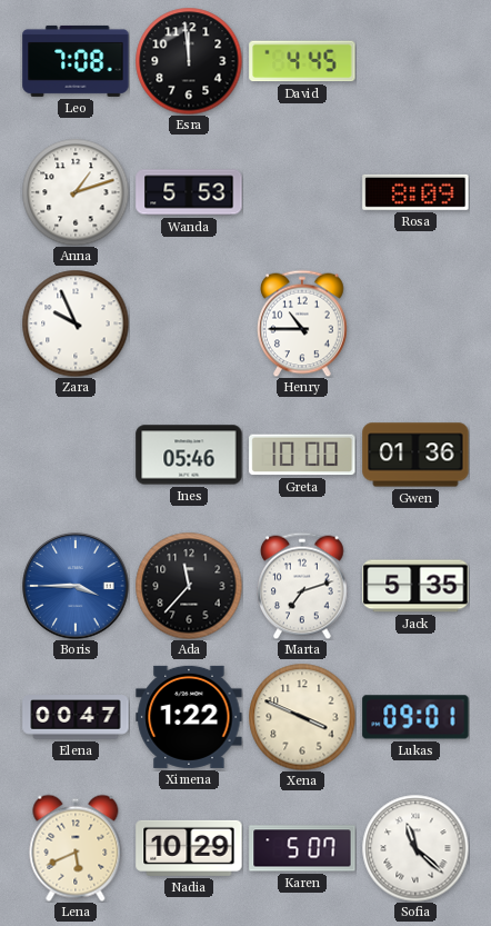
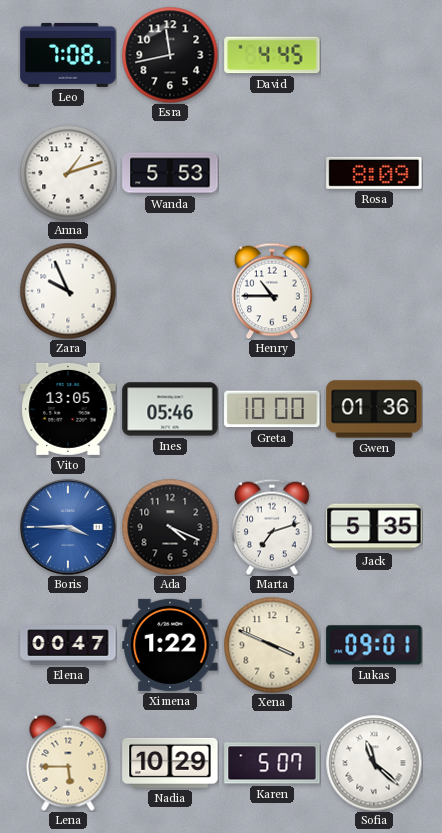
Esra: 11:59 -> 11:43 (170, 55)
Vito: none -> 13:05 (68, 409)
Ada: 11:37 -> 4:19 (170, 527)
Lena: 5:41 -> 5:45 (68, 763)
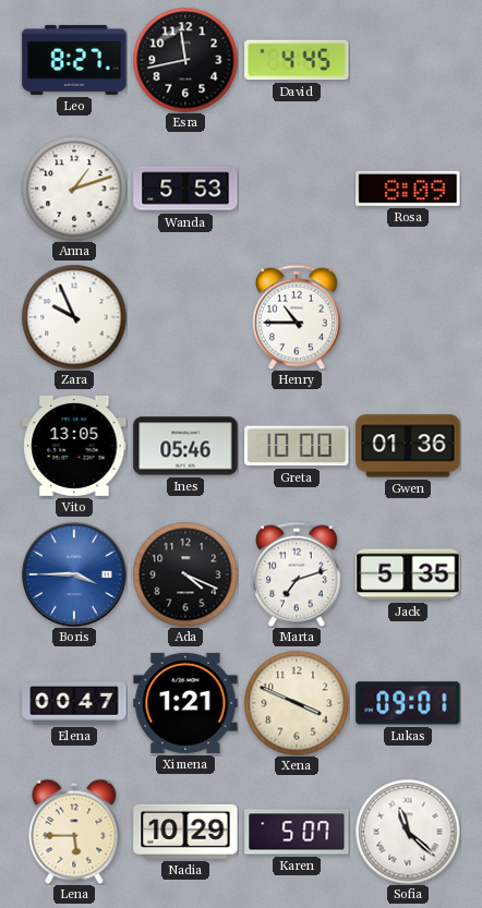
Leo: 7:08 -> 8:27 (74, 60)
Ximena: 1:22 -> 1:21 (185, 703)
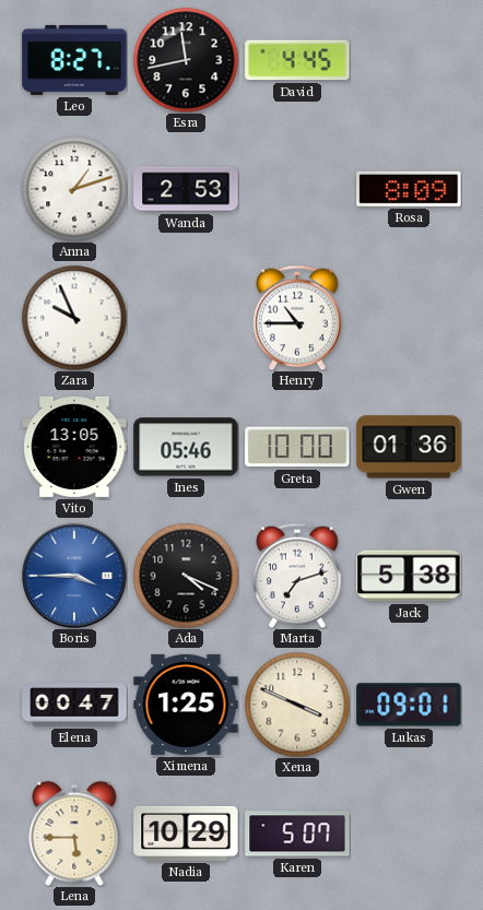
Wanda: 5:53 -> 2:53 (186, 189)
Jack: 5:35 -> 5:38 (409, 576)
Ximena: 1:21 -> 1:25 (186, 705)
Sofia: 11:22 -> none (408, 832)
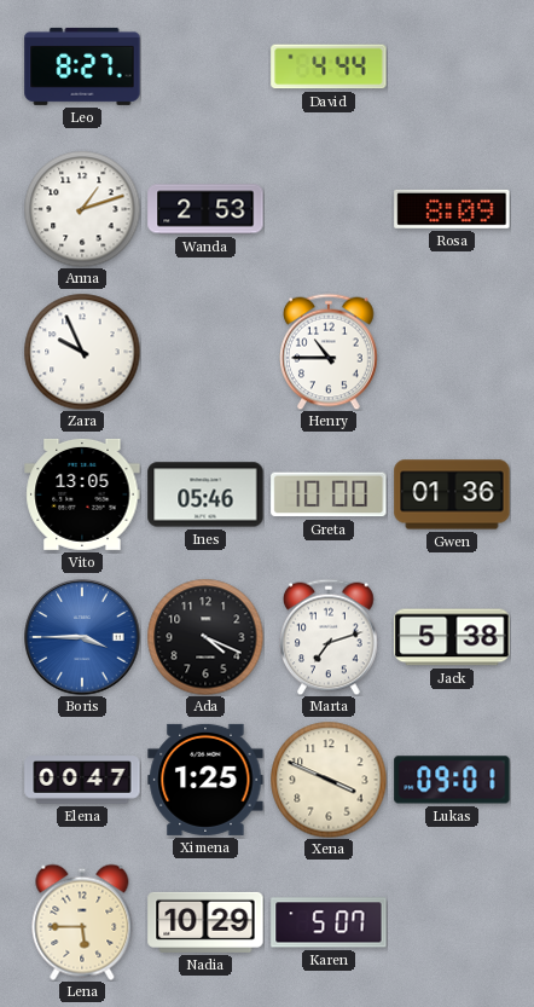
Esra: 11:43 -> none (186, 60)
David: 4:45 -> 4:44 (329, 66)
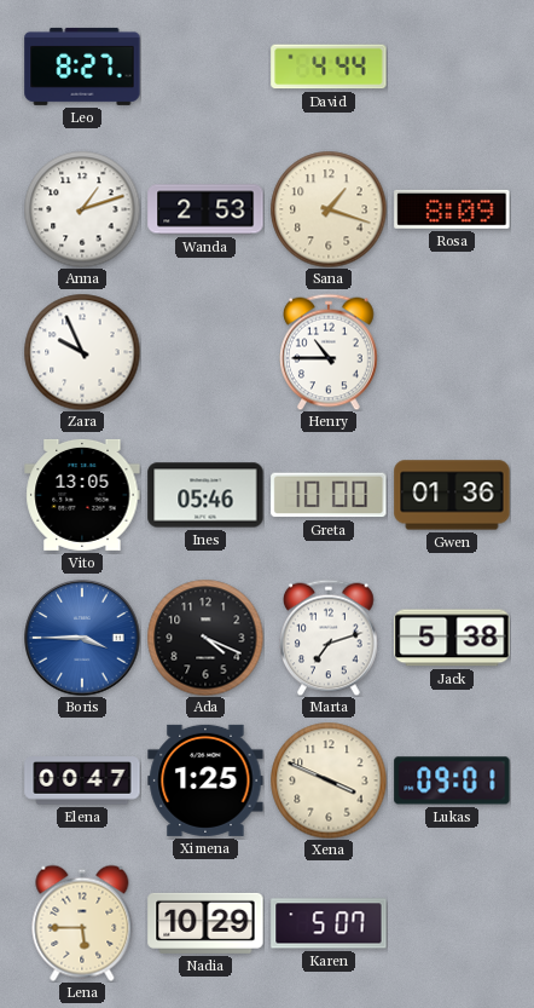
Sana: none -> 1:18 (329, 209)
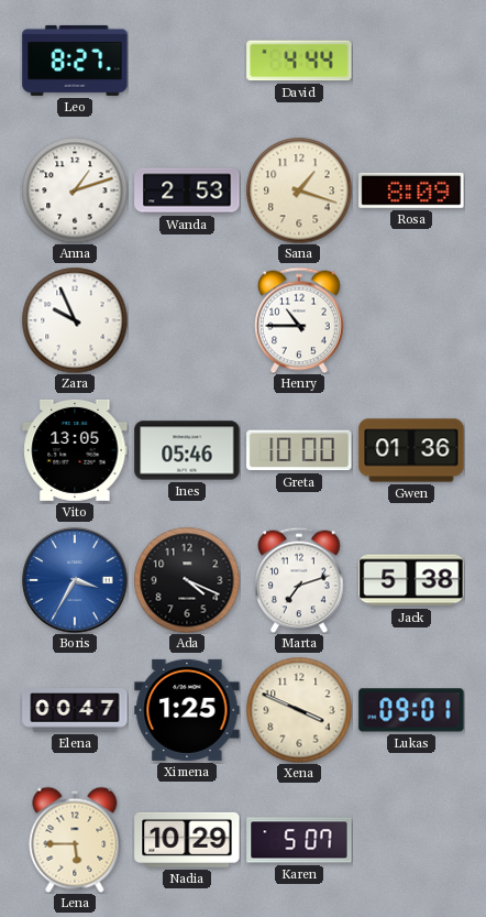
Boris: 3:45 -> 3:35 (75, 580)
